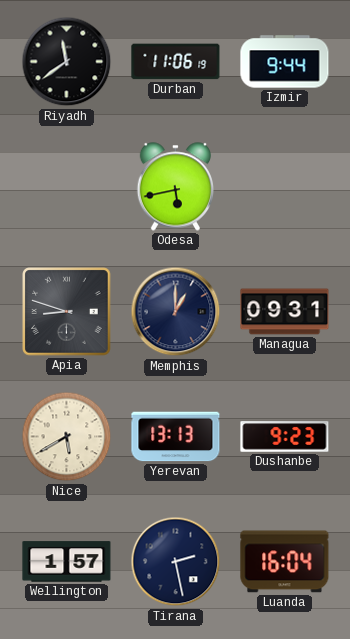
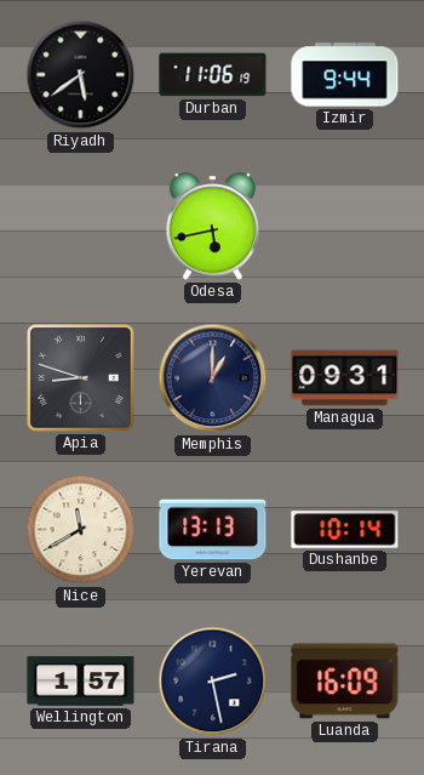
Riyadh: 11:39 -> 5:39 (81, 75)
Nice: 5:40 -> 11:40 (81, 530)
Dushanbe: 9:23 -> 10:14 (345, 530)
Luanda: 16:04 -> 16:09 (345, 682)
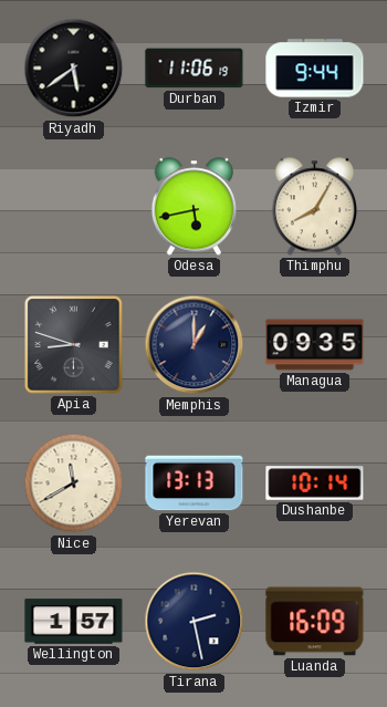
Thimphu: none -> 8:05 (314, 207)
Managua: 09:31 -> 09:35 (315, 345)
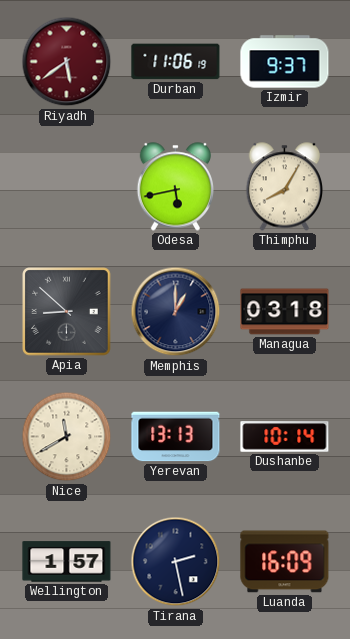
Riyadh dial: black -> burgundy (67, 62)
Izmir: 9:44 -> 9:37 (285, 62)
Apia: 8:48 -> 8:52 (67, 312)
Managua: 09:35 -> 03:18 (285, 312)
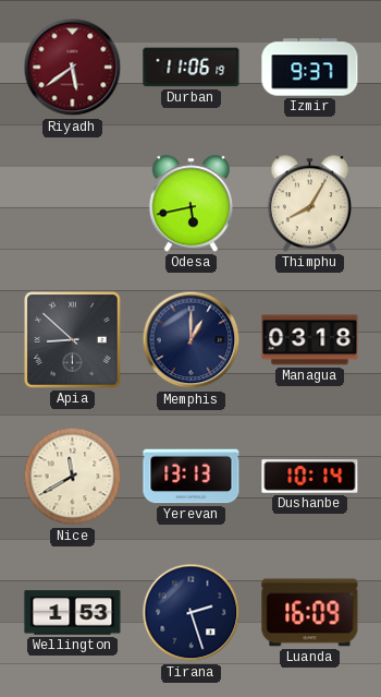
Wellington: 1:57 -> 1:53 (73, 613)
Tirana: 2:28 -> 2:27 (192, 613)
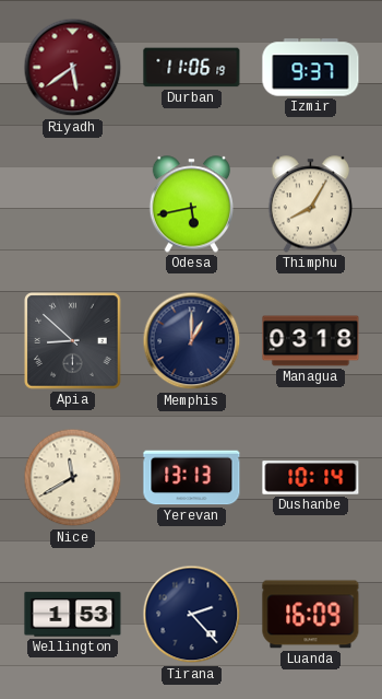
Tirana: 2:27 -> 2:23 (192, 615)
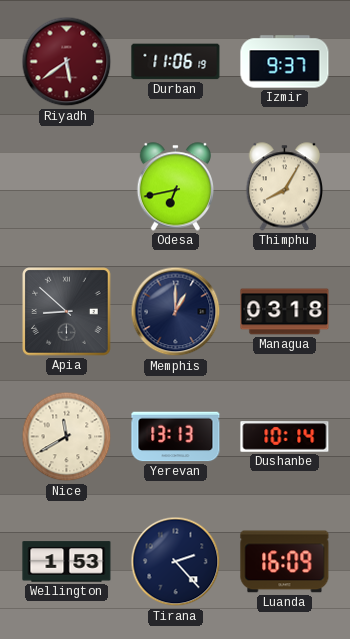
Odesa: 5:43 -> 6:43 (175, 187)
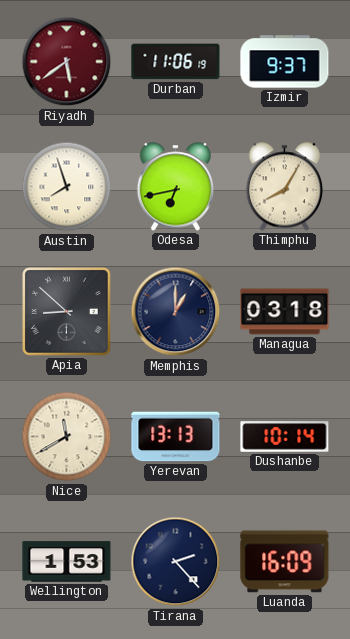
Austin: none -> 7:57 (67, 187)
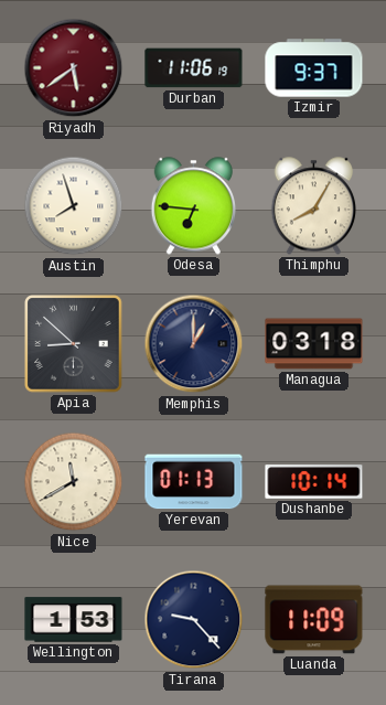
Odesa: 6:43 -> 6:46 (193, 206)
Yerevan: 13:13 -> 01:13 (194, 482)
Tirana: 2:23 -> 9:23 (194, 620)
Luanda: 16:09 -> 11:09 (314, 620)
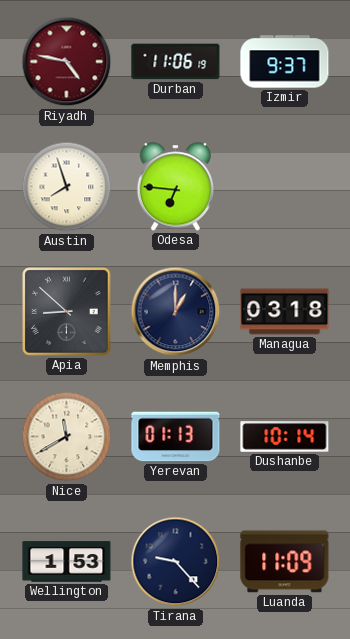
Riyadh: 5:39 -> 4:47 (67, 62)
Thimphu: 8:05 -> none (313, 206)
